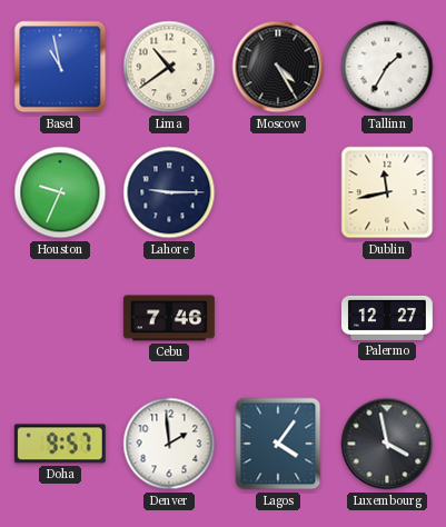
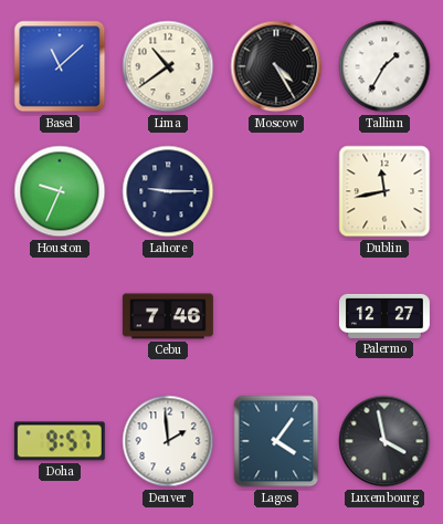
Basel: 10:58 -> 11:08 (60, 66)
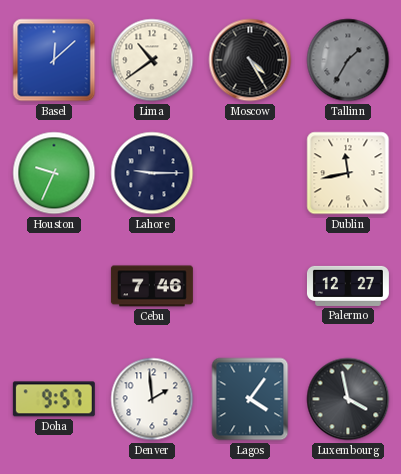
Basel: 11:08 -> 12:08 (54, 60)
Tallinn dial: white -> grey (348, 60)
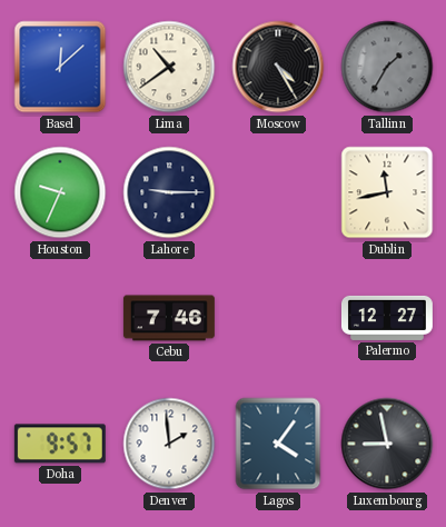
Luxembourg: 3:58 -> 8:58 (387, 444)
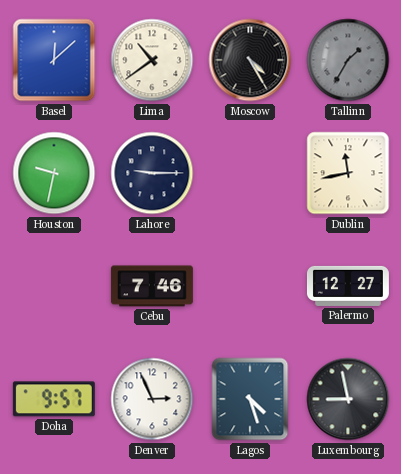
Houston: 9:34 -> 9:32 (54, 173)
Denver: 1:59 -> 2:56 (152, 399)
Lagos: 4:06 -> 4:27 (250, 399)
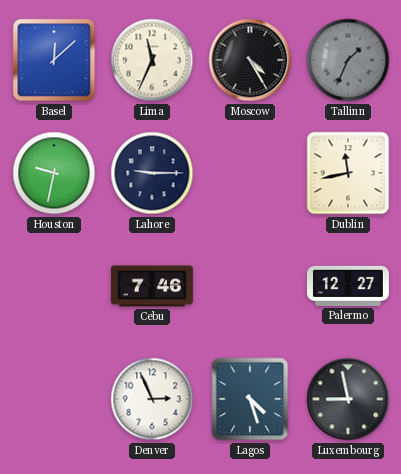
Lima: 10:39 -> 11:34 (152, 60)
Tallinn: 1:35 -> 1:34 (348, 60)
Doha: 9:57 -> none (54, 399)
